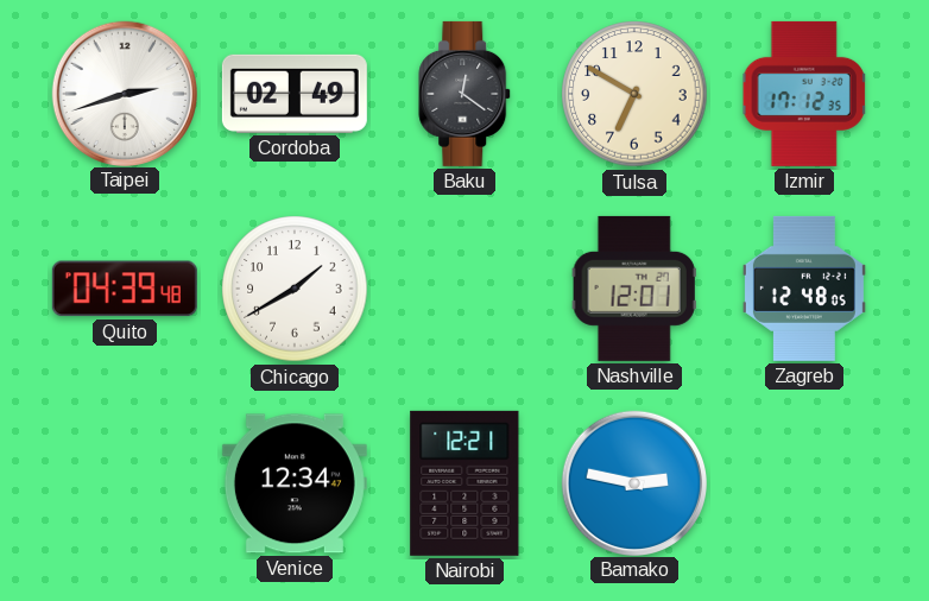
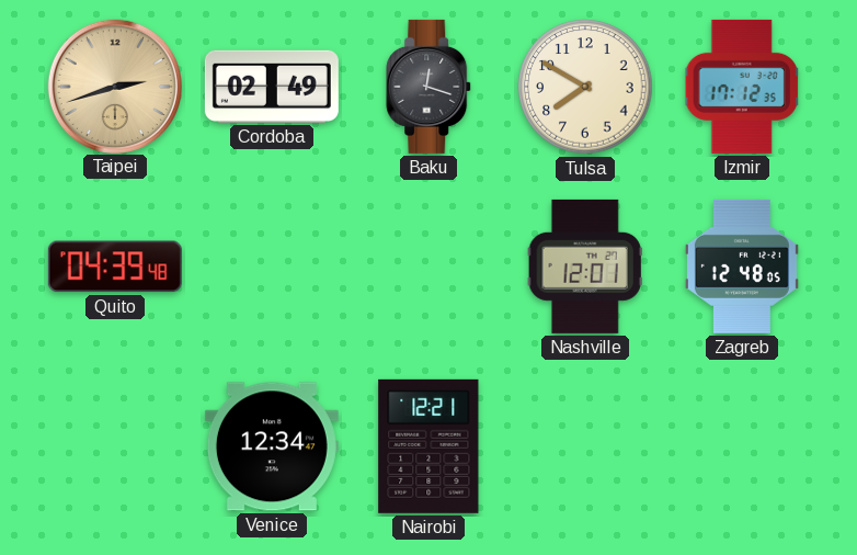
Taipei dial: white -> champagne (114, 86)
Baku: 12:21 -> 12:18 (430, 87)
Tulsa: 6:50 -> 7:50 (585, 87)
Chicago: 1:40 -> none (295, 289)
Bamako: 2:47 -> none (633, 482)
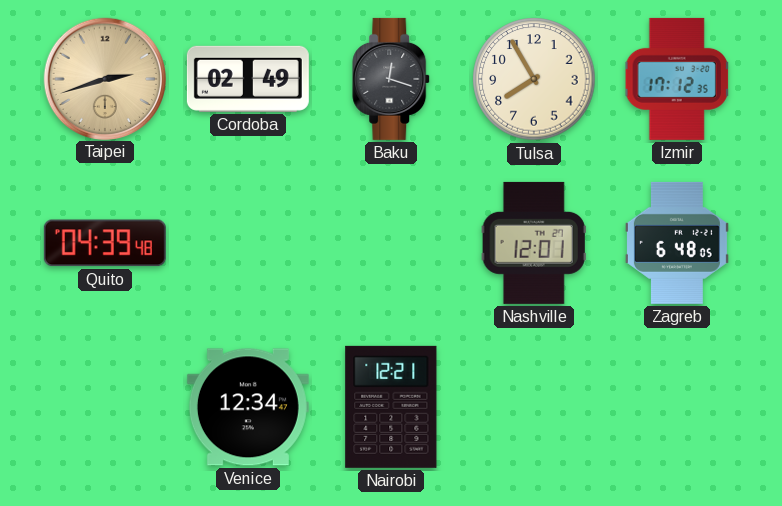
Tulsa: 7:50 -> 7:55 (534, 79)
Zagreb: 12:48 -> 6:48 (677, 243)
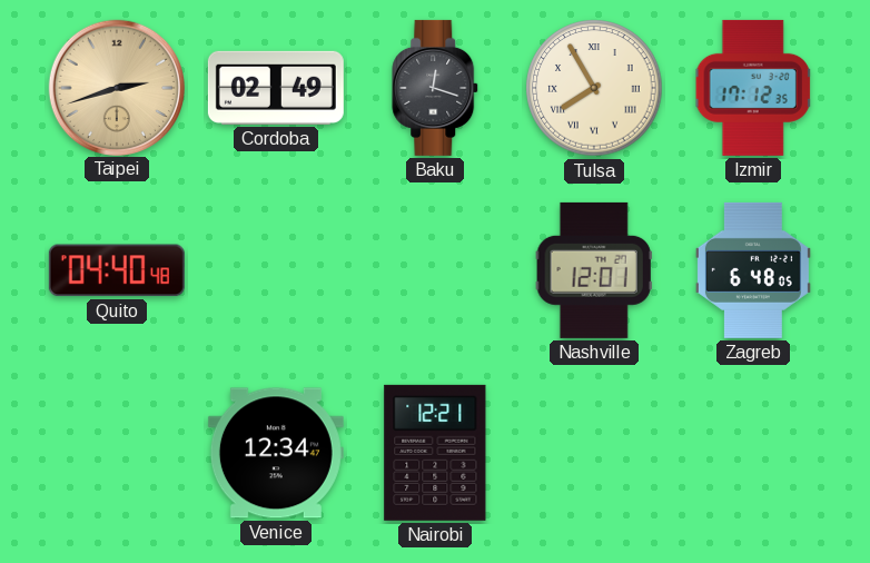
Tulsa numerals: Arabic -> Roman (594, 88)
Quito: 04:39 -> 04:40 (117, 270)
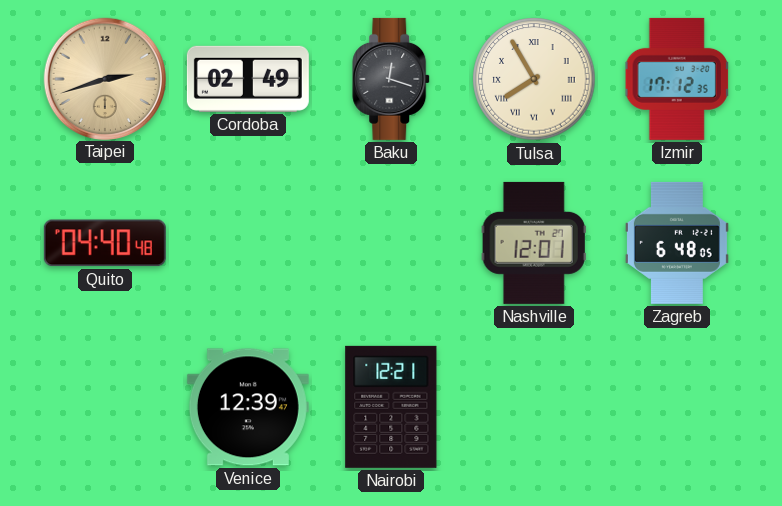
Venice: 12:34 -> 12:39 (248, 407)
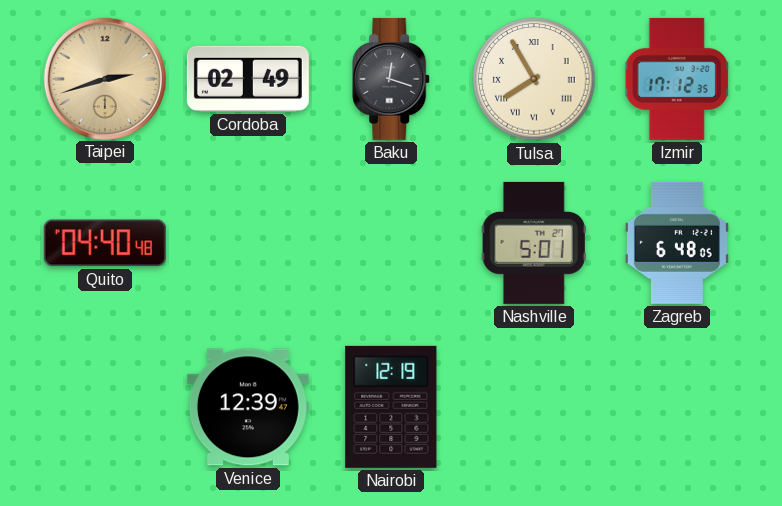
Nashville: 12:01 -> 5:01 (534, 243)
Nairobi: 12:21 -> 12:19 (391, 407)
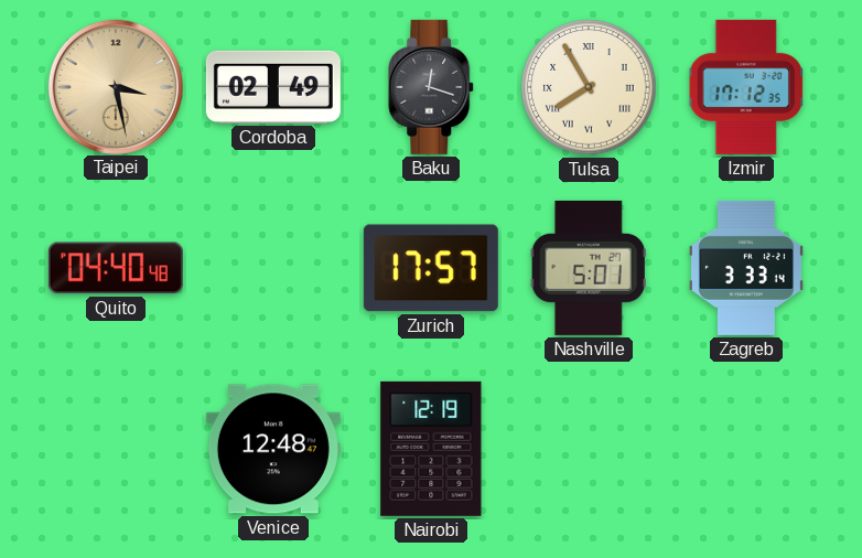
Taipei: 2:42 -> 3:28 (115, 86)
Zurich: none -> 17:57 (431, 268)
Zagreb: 6:48 -> 3:33 (746, 268)
Venice: 12:39 -> 12:48 (273, 449)
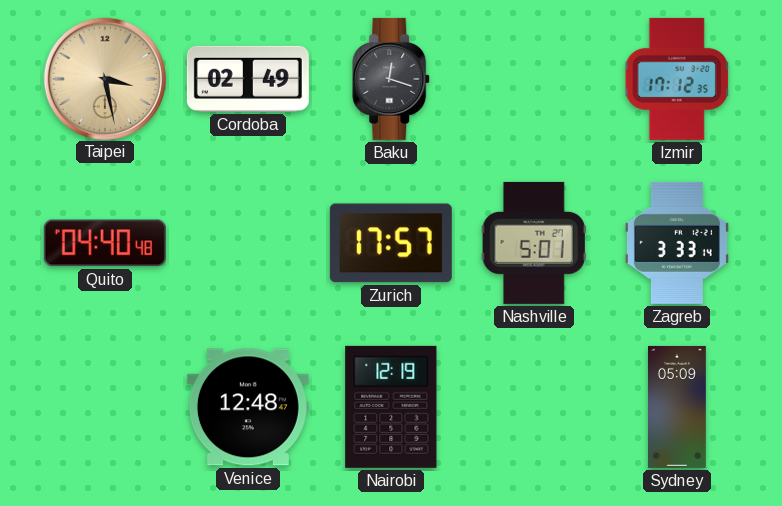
Tulsa: 7:55 -> none (589, 87)
Sydney: none -> 05:09 (678, 407)
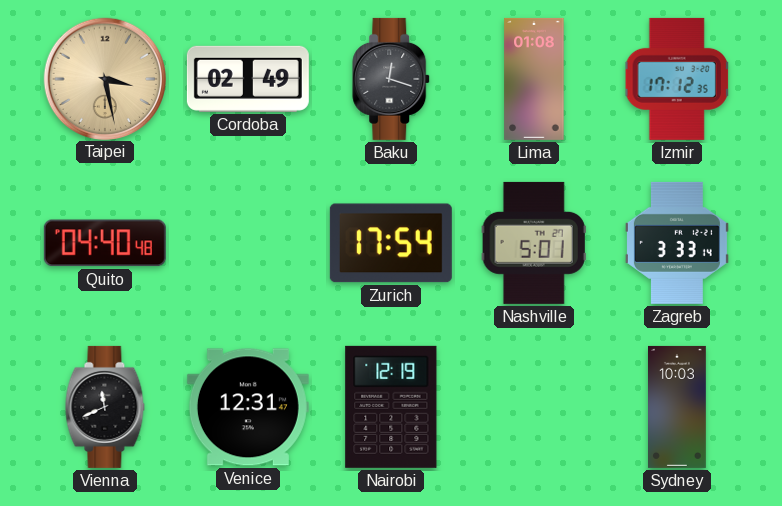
Lima: none -> 01:08 (534, 79)
Zurich: 17:57 -> 17:54 (391, 243)
Vienna: none -> 11:41 (105, 407)
Venice: 12:48 -> 12:31 (248, 407)
Sydney: 05:09 -> 10:03 (678, 407)
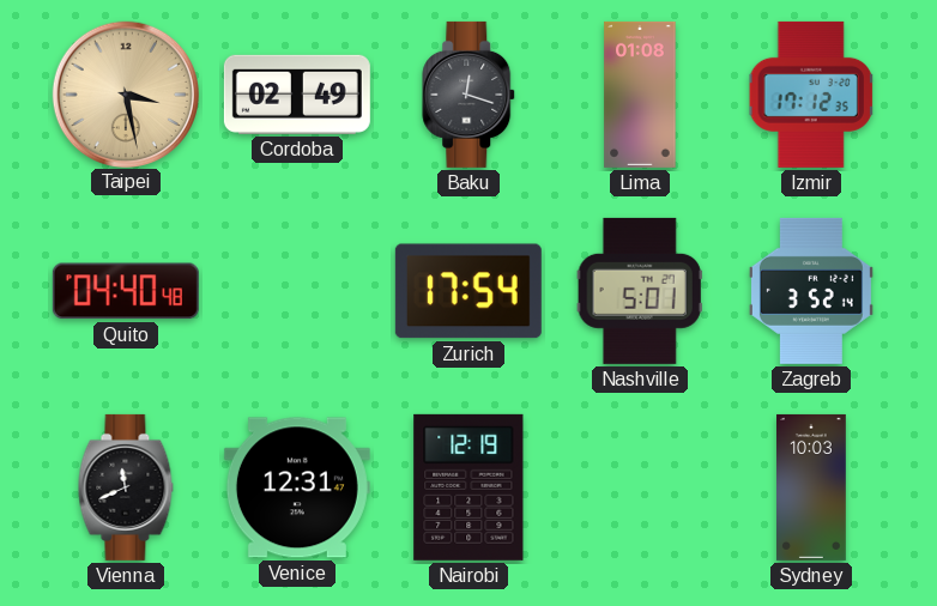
Zagreb: 3:33 -> 3:52 (811, 291)
